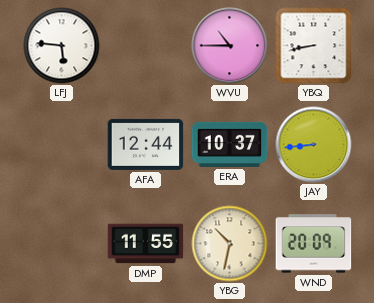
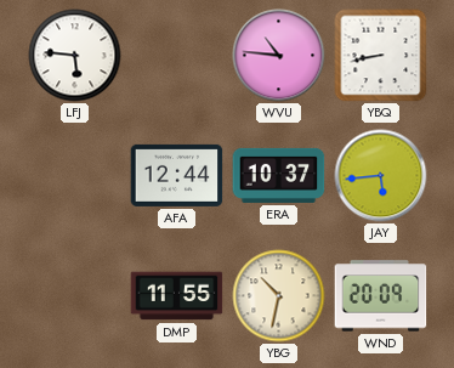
WVU: 10:45 -> 10:46 (279, 56)
JAY: 8:44 -> 5:44 (381, 176)
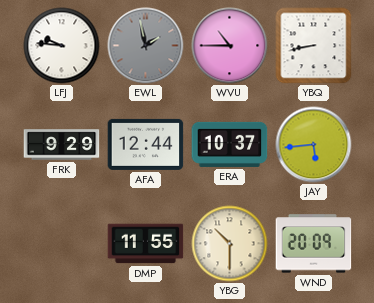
LFJ: 5:46 -> 9:46 (62, 46)
EWL: none -> 1:58 (146, 46)
WVU: 10:46 -> 10:45 (230, 46)
FRK: none -> 9:29 (62, 145)
YBG: 10:32 -> 10:30 (230, 244)
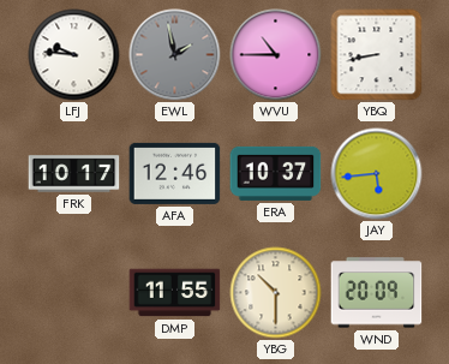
FRK: 9:29 -> 10:17 (74, 174)
AFA: 12:44 -> 12:46 (175, 173)
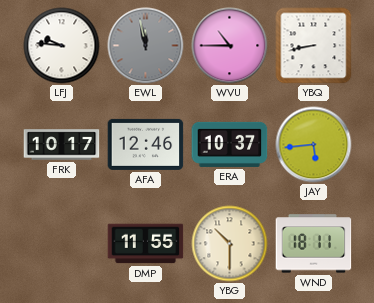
EWL: 1:58 -> 11:58 (146, 46)
WND: 20:09 -> 18:11 (314, 244)
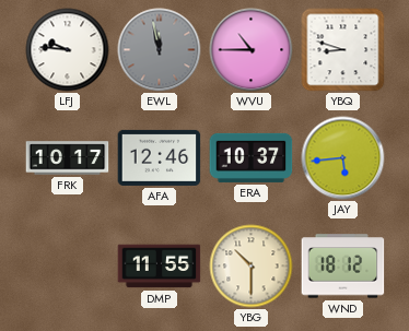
YBQ: 8:43 -> 8:48 (343, 50)
WND: 18:11 -> 18:12 (343, 267)
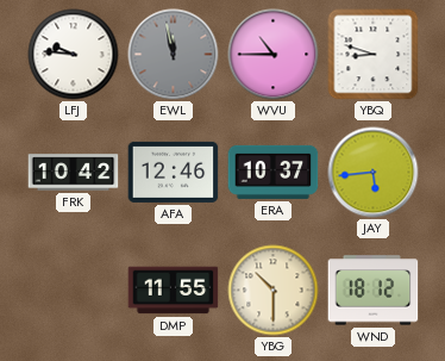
FRK: 10:17 -> 10:42 (74, 173)
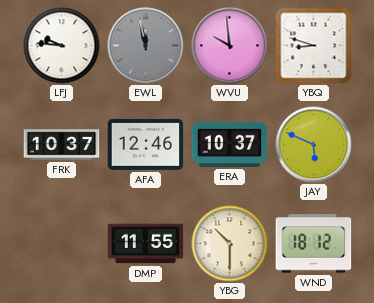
WVU: 10:45 -> 9:59 (230, 46)
FRK: 10:42 -> 10:37 (62, 145)
JAY: 5:44 -> 5:49 (314, 145)
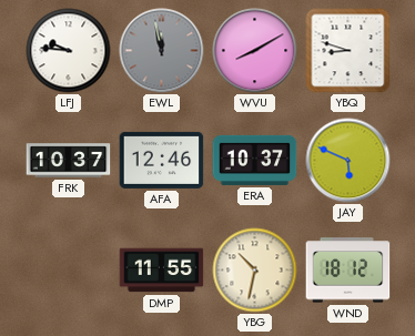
WVU: 9:59 -> 8:10 (255, 51)
YBG: 10:30 -> 10:32 (255, 271)
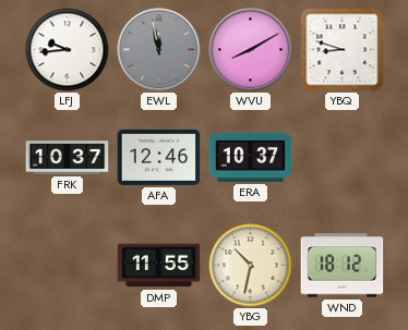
LFJ: 9:46 -> 9:44 (68, 50)
JAY: 5:49 -> none (348, 161)
